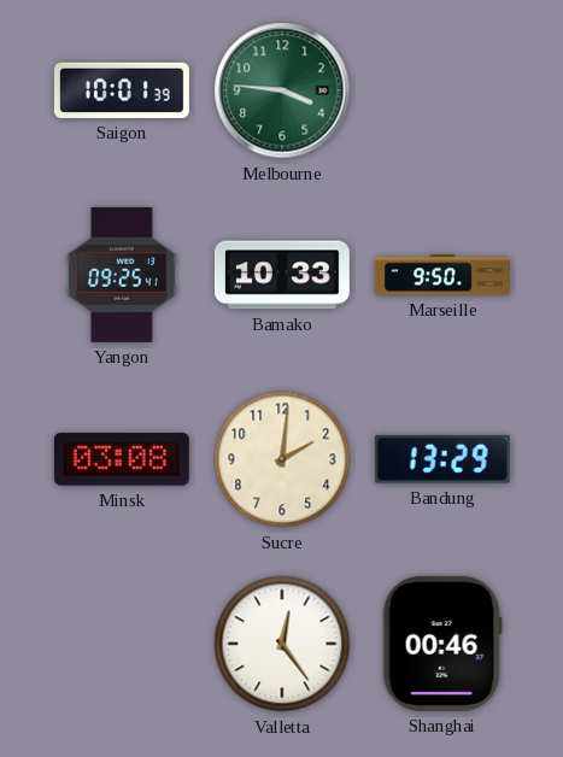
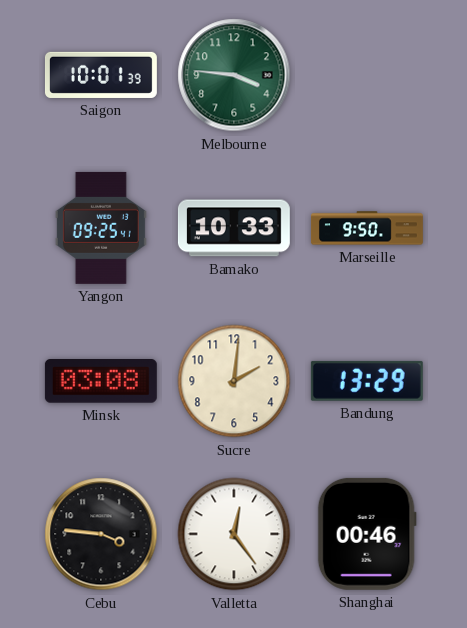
Cebu: none -> 3:46 (101, 534)
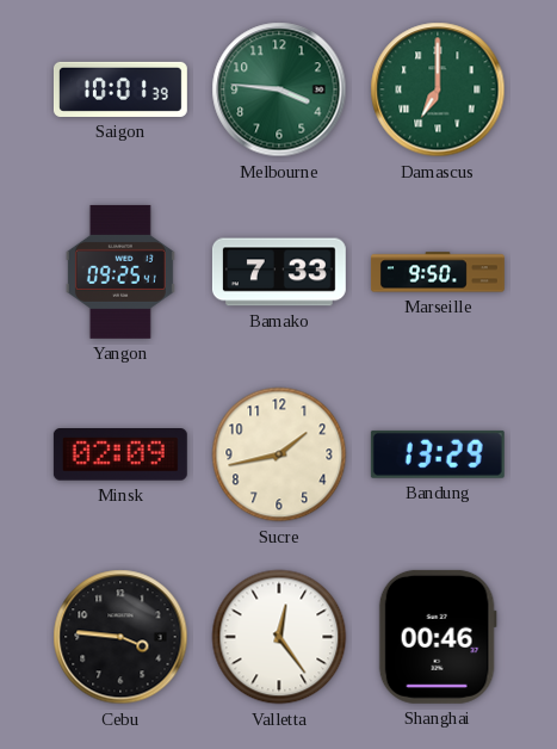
Damascus: none -> 7:00 (438, 89)
Bamako: 10:33 -> 7:33 (279, 272)
Minsk: 03:08 -> 02:09 (120, 456)
Sucre: 2:01 -> 1:43 (279, 454)
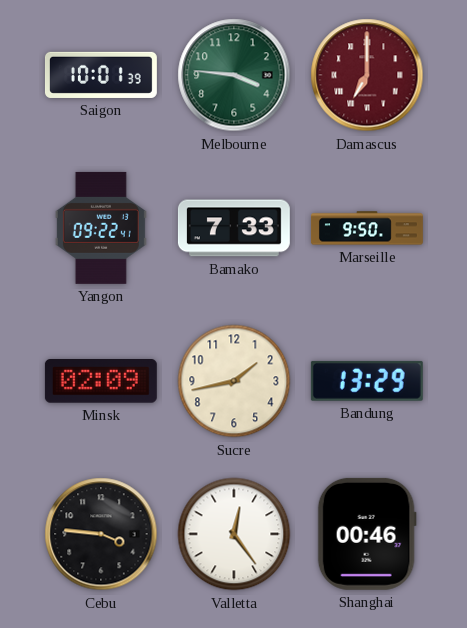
Damascus dial: green -> burgundy (367, 75)
Yangon: 09:25 -> 09:22 (101, 228)
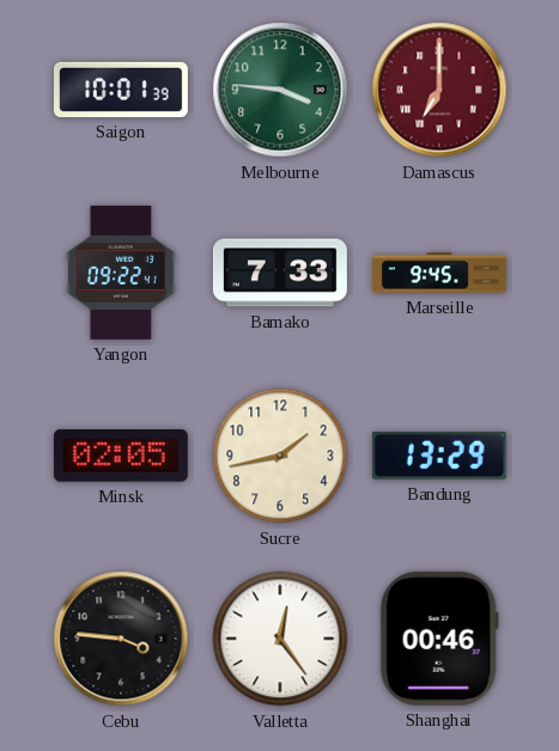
Marseille: 9:50 -> 9:45 (439, 273)
Minsk: 02:09 -> 02:05 (121, 457)
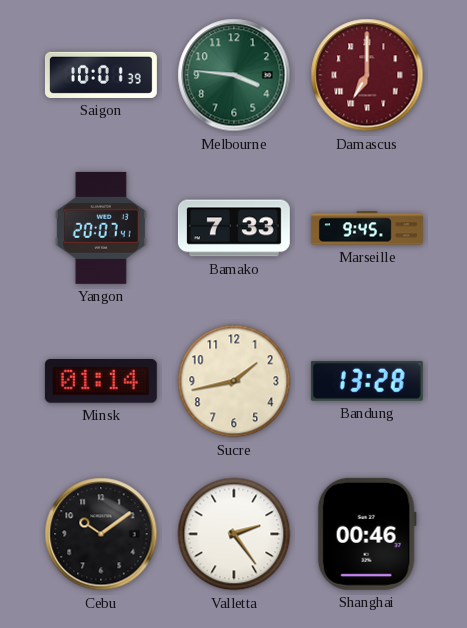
Yangon: 09:22 -> 20:07 (101, 228)
Minsk: 02:05 -> 01:14 (101, 382)
Bandung: 13:29 -> 13:28 (367, 381)
Cebu: 3:46 -> 10:09 (101, 534)
Valletta: 12:24 -> 2:24 (234, 534)
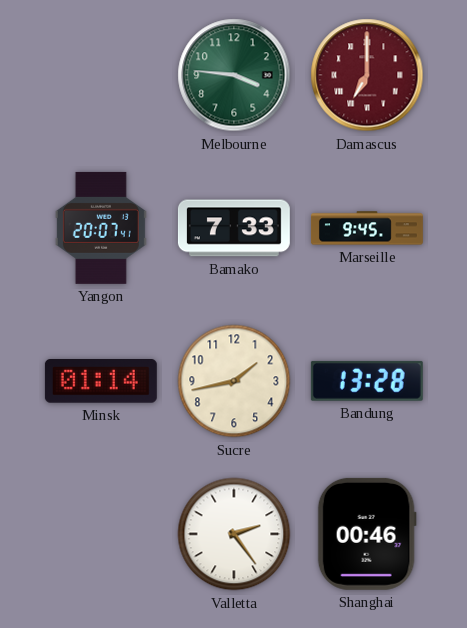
Saigon: 10:01 -> none (101, 75)
Cebu: 10:09 -> none (101, 534)
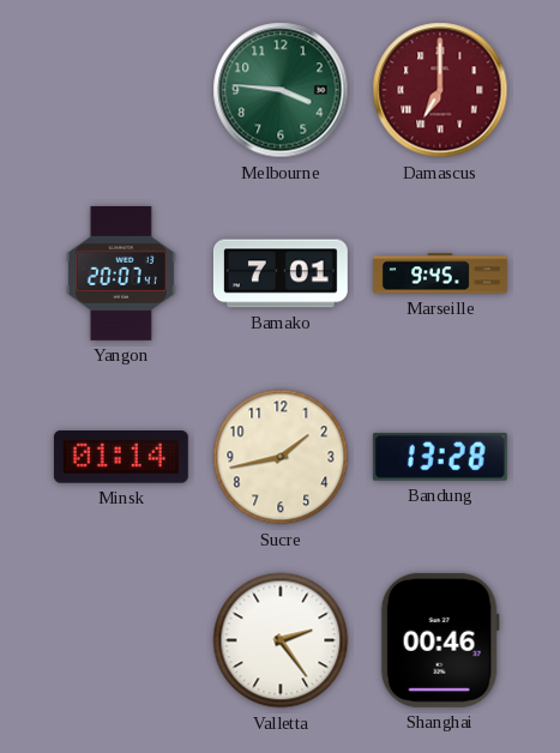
Bamako: 7:33 -> 7:01 (281, 273)
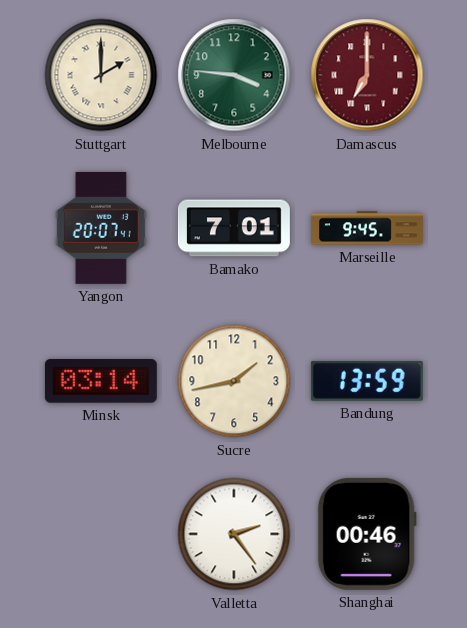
Stuttgart: none -> 2:00 (101, 75)
Minsk: 01:14 -> 03:14 (101, 382)
Bandung: 13:28 -> 13:59 (367, 381)
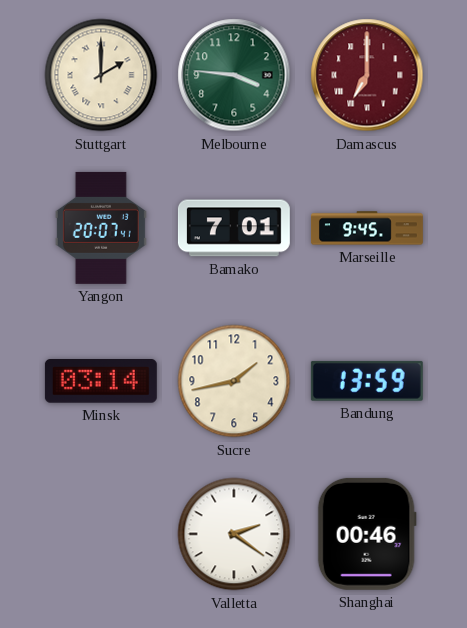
Valletta: 2:24 -> 2:21 (234, 534)
